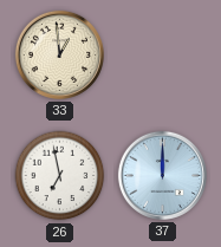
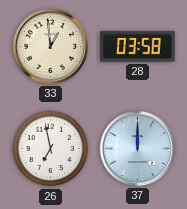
28: none -> 03:58 (138, 47)
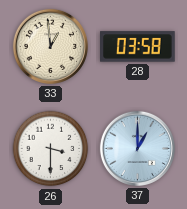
26: 6:58 -> 3:30 (51, 149)
37: 12:00 -> 1:00 (137, 148)
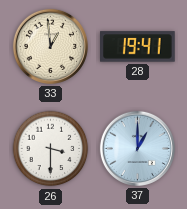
28: 03:58 -> 19:41 (138, 47)
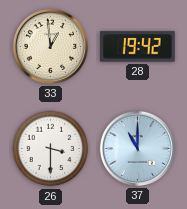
28: 19:41 -> 19:42 (138, 47)
37: 1:00 -> 11:00 (137, 148)
